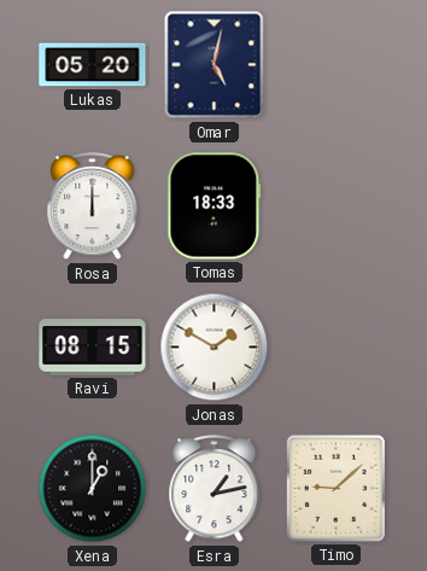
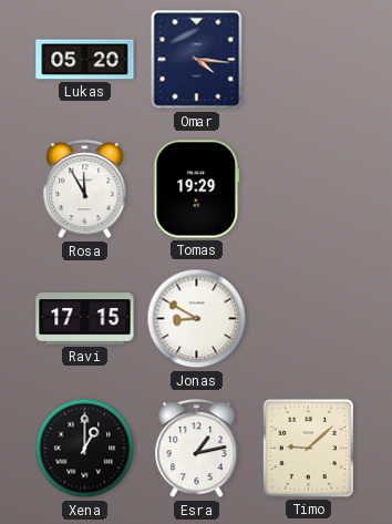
Omar: 5:02 -> 4:16 (197, 60)
Rosa: 12:00 -> 11:55 (85, 189)
Tomas: 18:33 -> 19:29 (197, 189)
Ravi: 08:15 -> 17:15 (85, 319)
Jonas: 1:50 -> 8:50 (197, 319)
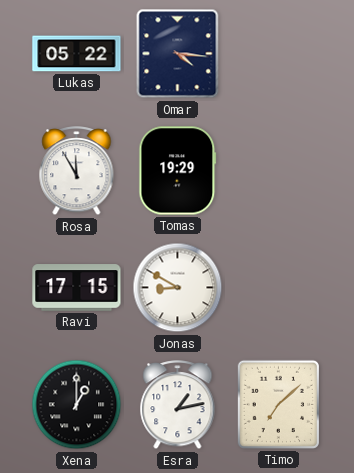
Lukas: 05:20 -> 05:22 (77, 54)
Timo: 9:08 -> 7:08 (278, 404)
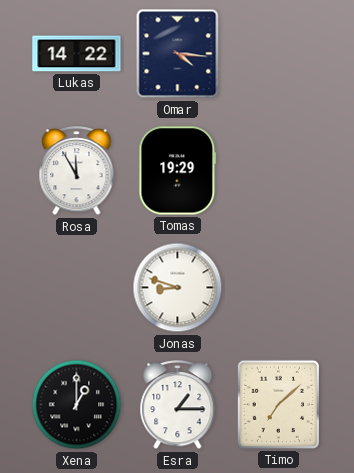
Lukas: 05:22 -> 14:22 (77, 54)
Ravi: 17:15 -> none (77, 288)
Jonas: 8:50 -> 8:48 (178, 288)
Esra: 1:13 -> 1:15 (178, 405)
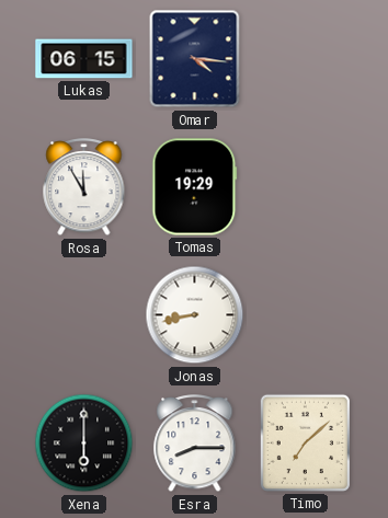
Lukas: 14:22 -> 06:15 (84, 59)
Jonas: 8:48 -> 8:43 (195, 315)
Xena: 1:00 -> 6:00 (84, 444)
Esra: 1:15 -> 8:15 (195, 444)
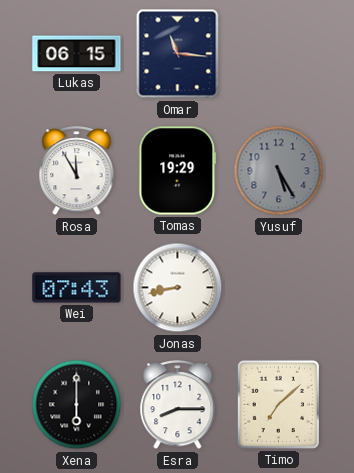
Omar: 4:16 -> 11:16 (178, 54)
Yusuf: none -> 5:25 (279, 171)
Wei: none -> 07:43 (77, 288)
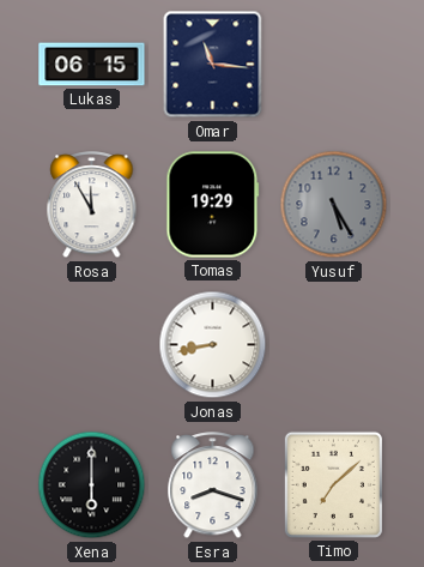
Wei: 07:43 -> none (77, 288)
Esra: 8:15 -> 8:18 (213, 485)
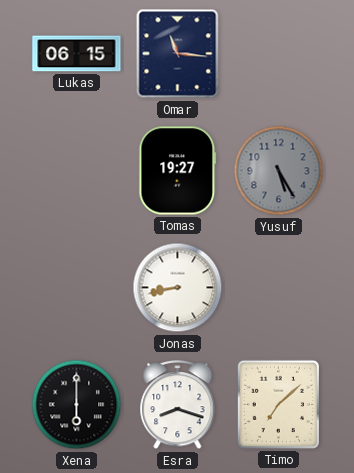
Rosa: 11:55 -> none (92, 205)
Tomas: 19:29 -> 19:27 (178, 171)
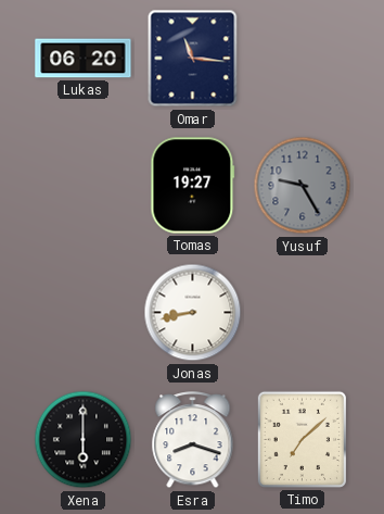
Lukas: 06:15 -> 06:20 (84, 59)
Yusuf: 5:25 -> 9:25 (303, 186)
